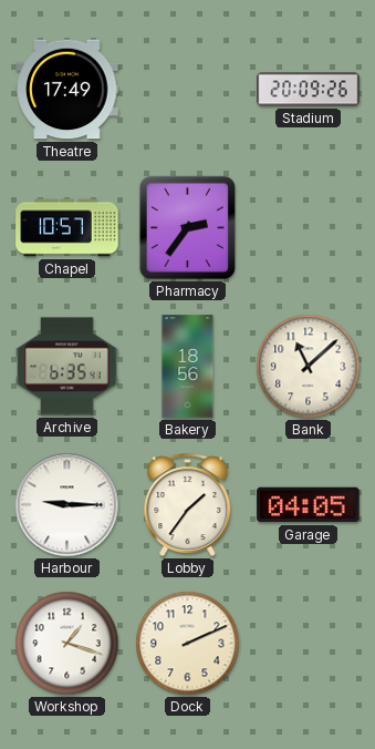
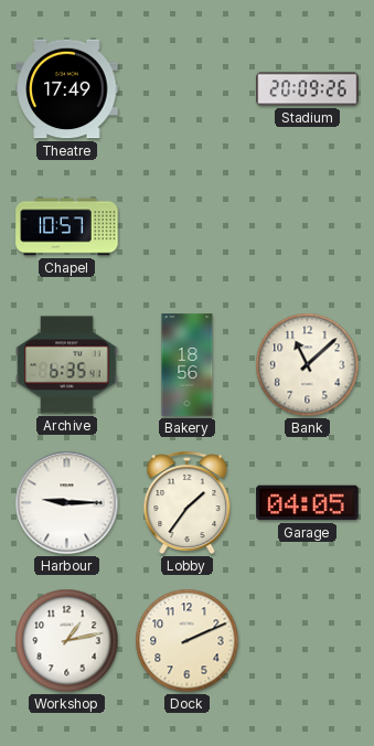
Pharmacy: 2:36 -> none (188, 228)
Workshop: 1:18 -> 1:13 (67, 641)
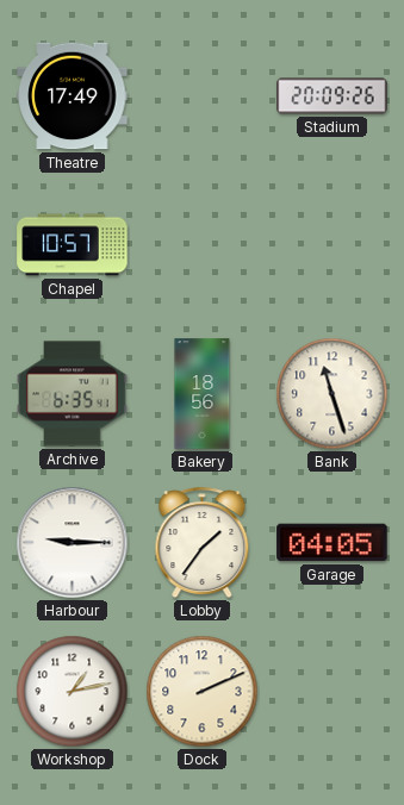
Bank: 11:08 -> 11:27 (332, 394)
